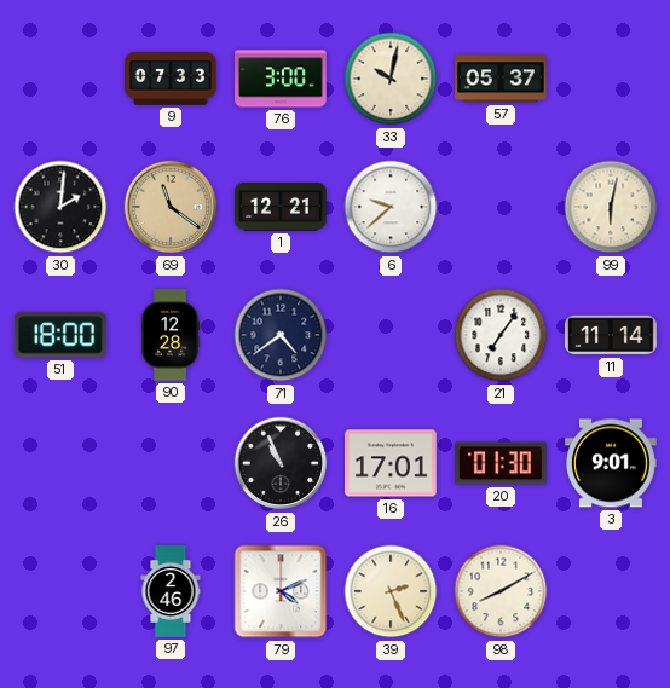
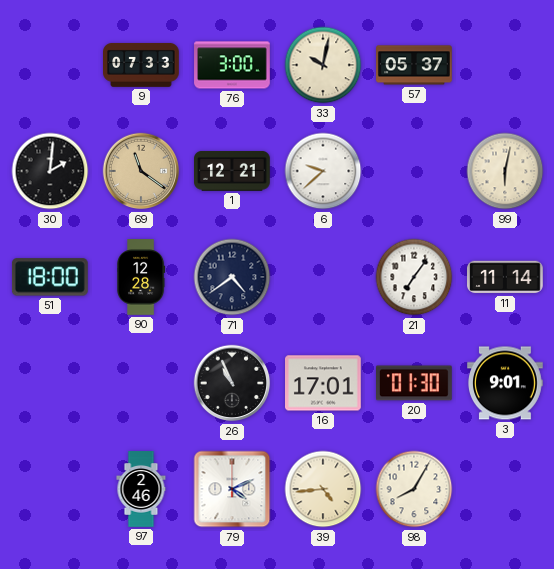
39: 2:26 -> 4:44 (323, 489)
98: 8:10 -> 8:05 (414, 489)
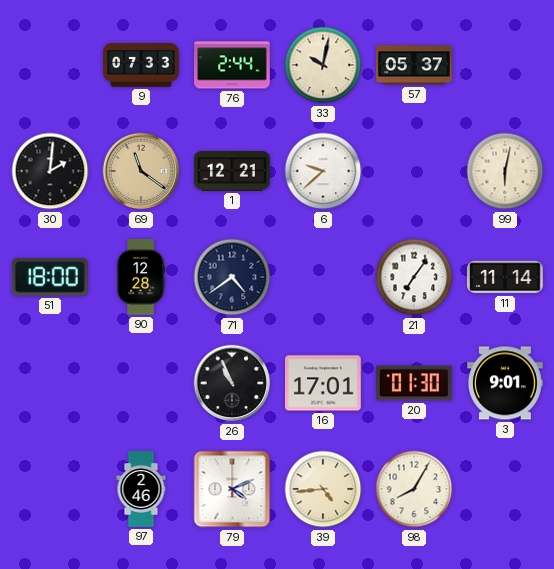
76: 3:00 -> 2:44 (232, 65)
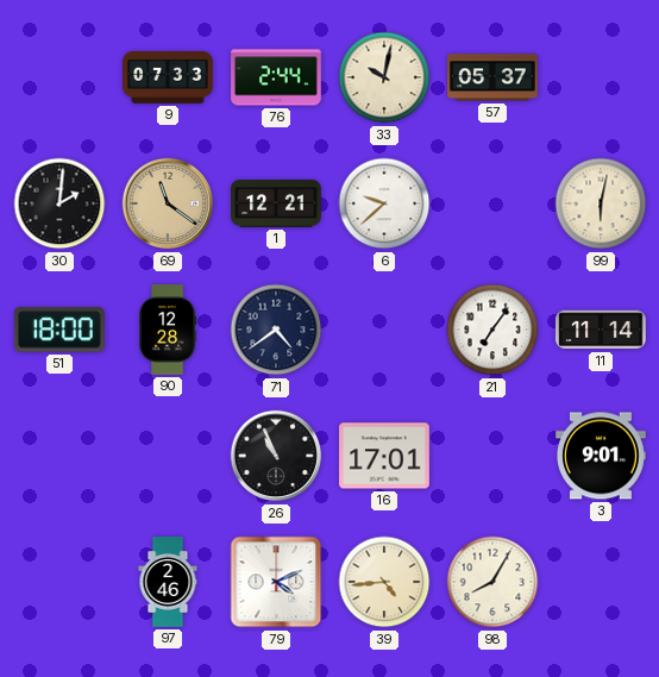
20: 01:30 -> none (415, 383)
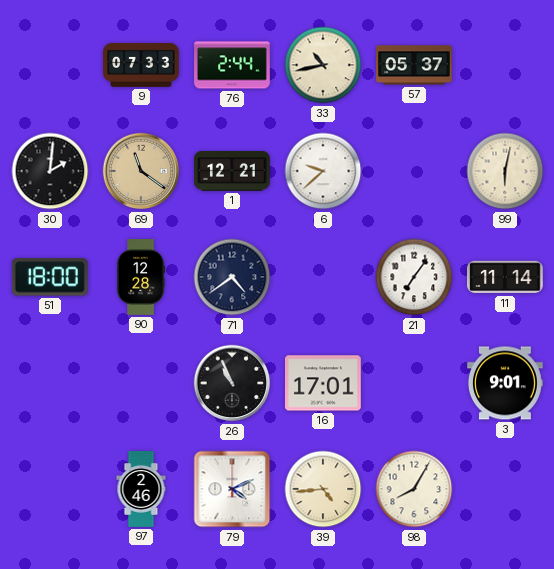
33: 10:02 -> 10:43 (323, 65)
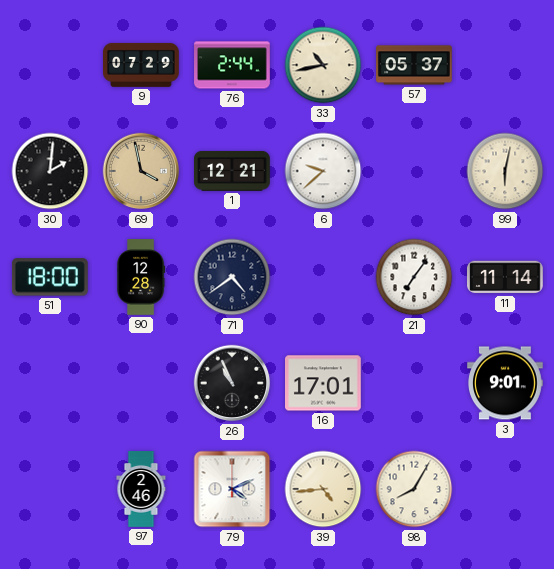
9: 07:33 -> 07:29 (142, 65)
69: 11:21 -> 3:58 (141, 171)
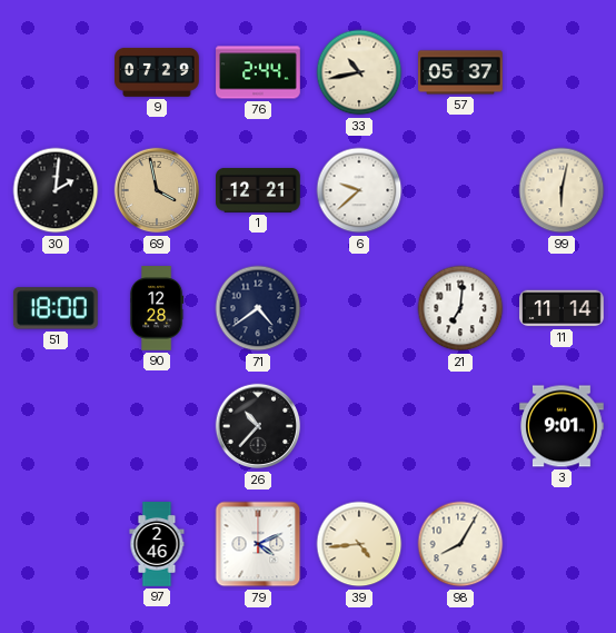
21: 7:06 -> 7:01 (460, 308)
26: 10:56 -> 10:37 (258, 426)
16: 17:01 -> none (324, 383)
